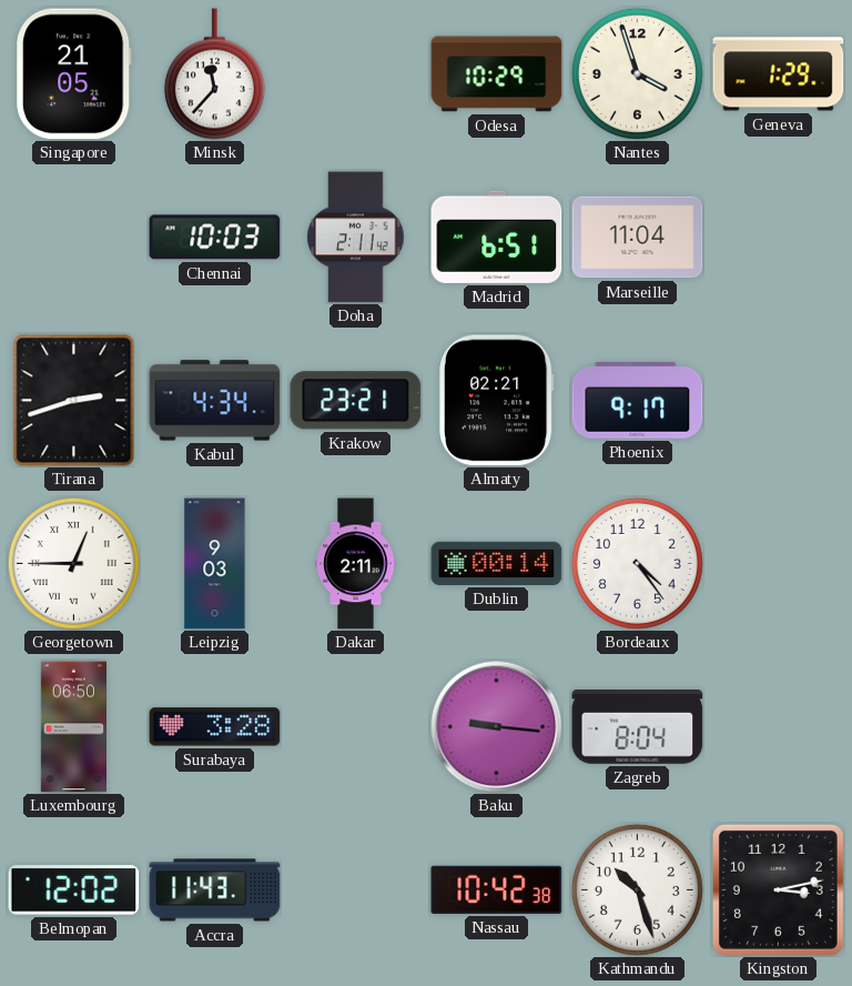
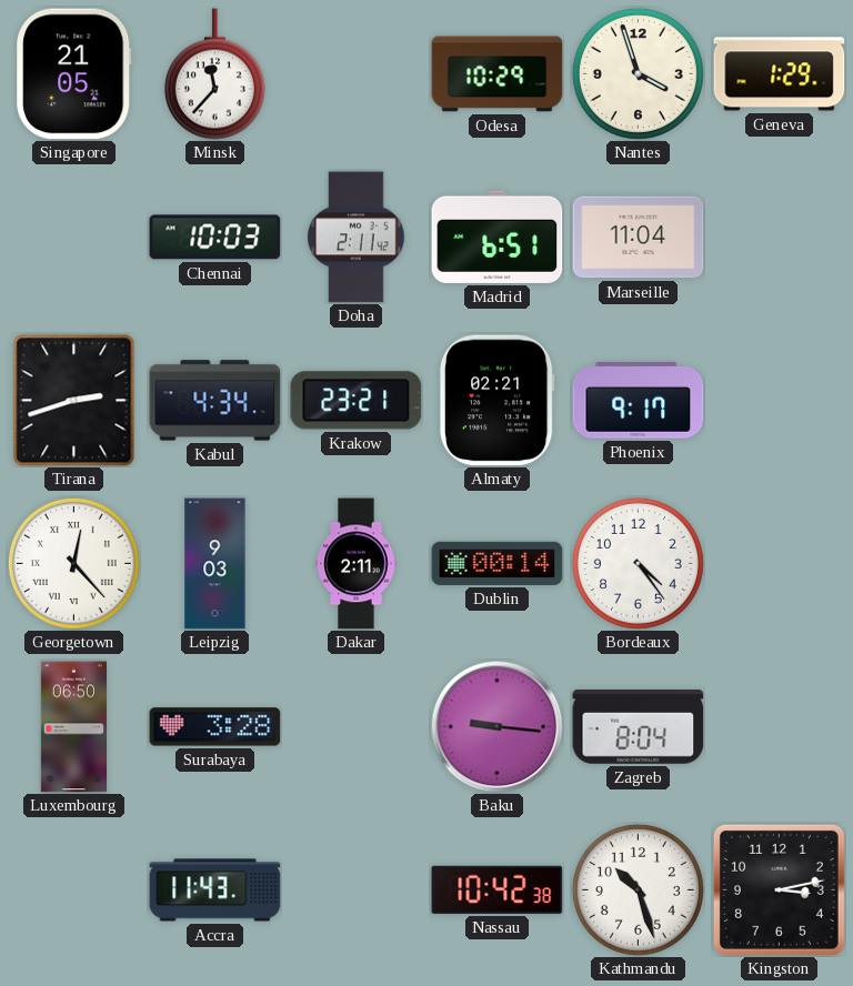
Georgetown: 12:45 -> 12:23 (73, 563)
Belmopan: 12:02 -> none (74, 891)
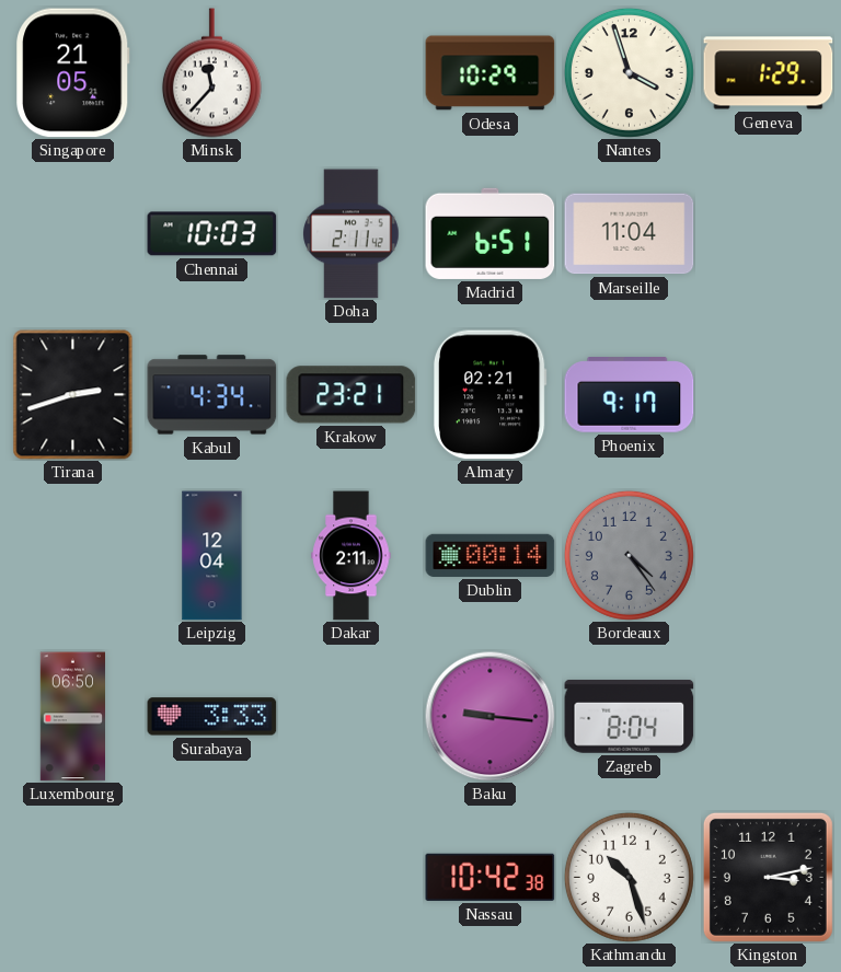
Georgetown: 12:23 -> none (73, 563)
Leipzig: 9:03 -> 12:04 (212, 556)
Bordeaux dial: white -> grey (629, 555)
Surabaya: 3:28 -> 3:33 (212, 717)
Accra: 11:43 -> none (215, 891)
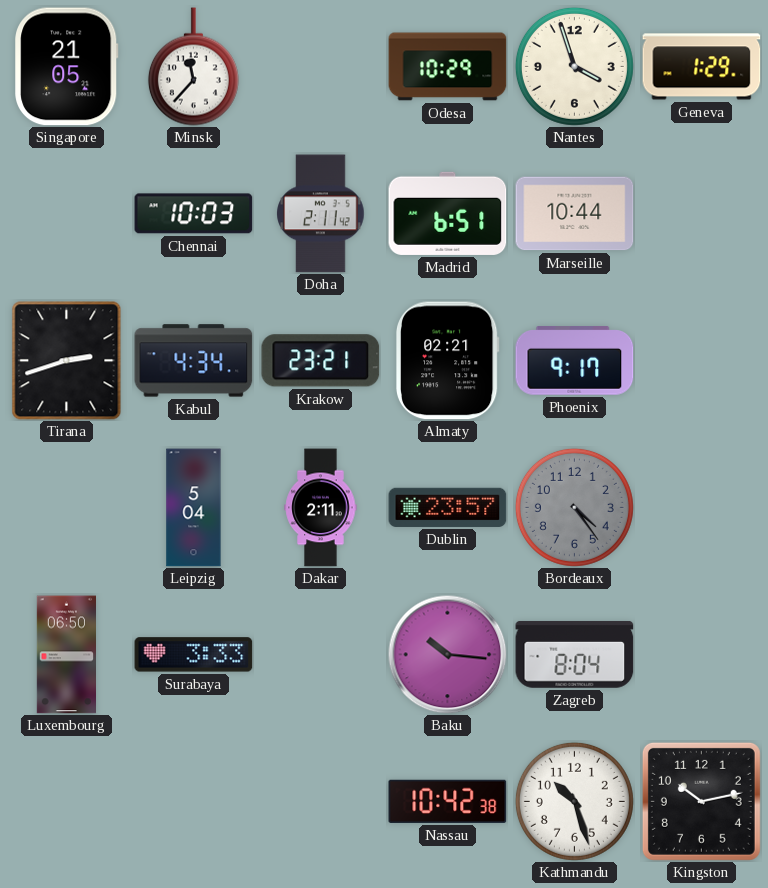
Marseille: 11:04 -> 10:44 (575, 214)
Leipzig: 12:04 -> 5:04 (194, 508)
Dublin: 00:14 -> 23:57 (448, 507)
Baku: 9:16 -> 10:16 (448, 655)
Kingston: 3:13 -> 10:13 (701, 801)
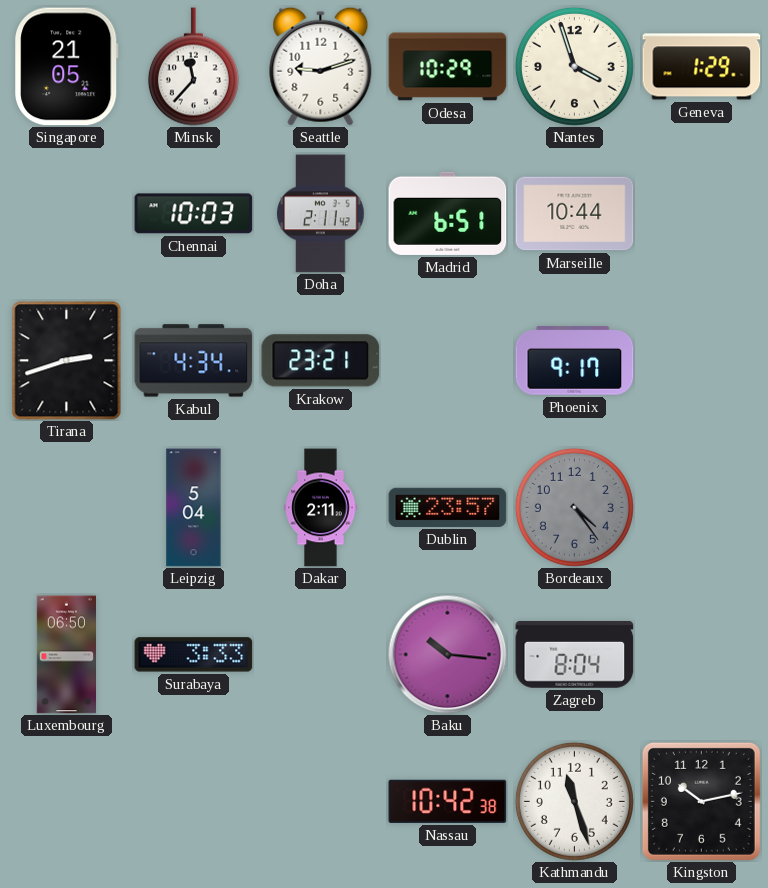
Seattle: none -> 9:12 (321, 66)
Almaty: 02:21 -> none (447, 361)
Kathmandu: 10:27 -> 11:27 (574, 801)
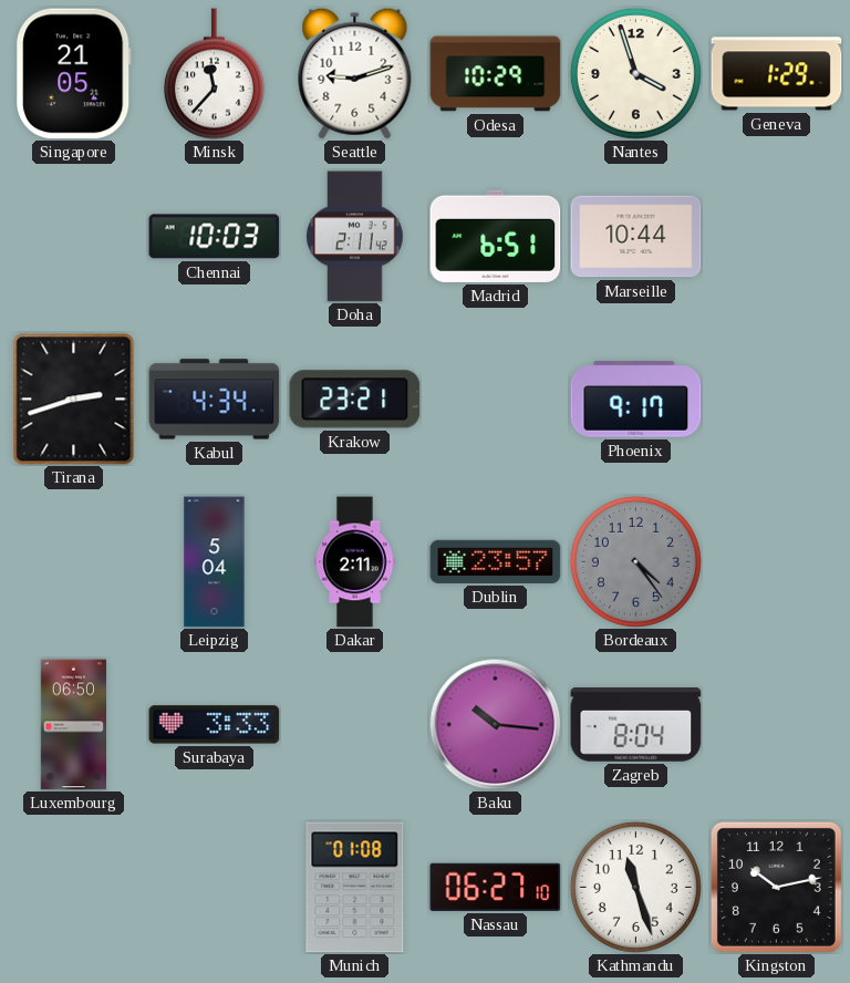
Munich: none -> 01:08 (355, 888)
Nassau: 10:42 -> 06:27 (496, 887)
